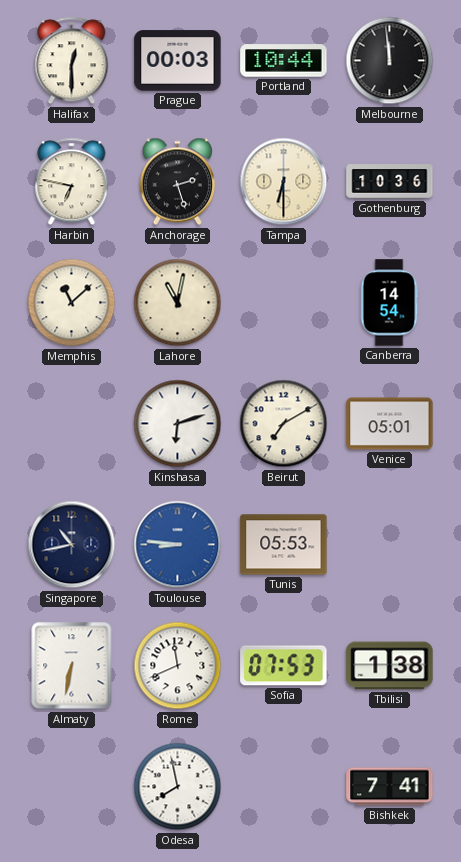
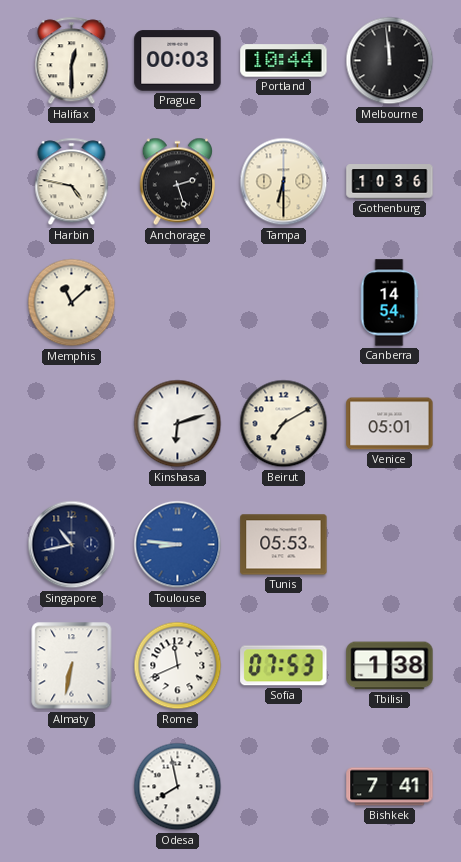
Harbin: 6:47 -> 4:47 (72, 182)
Lahore: 11:02 -> none (178, 303)
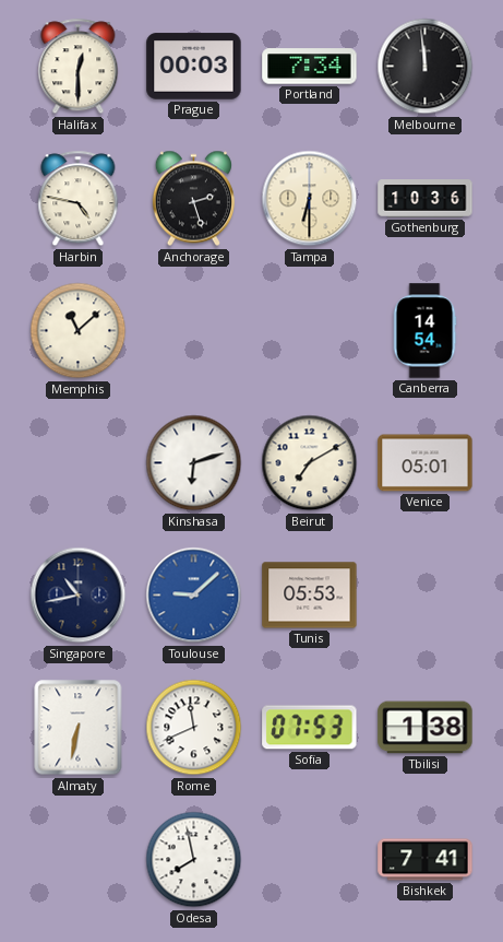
Portland: 10:44 -> 7:34 (310, 67)
Toulouse: 8:46 -> 9:08 (194, 596)
